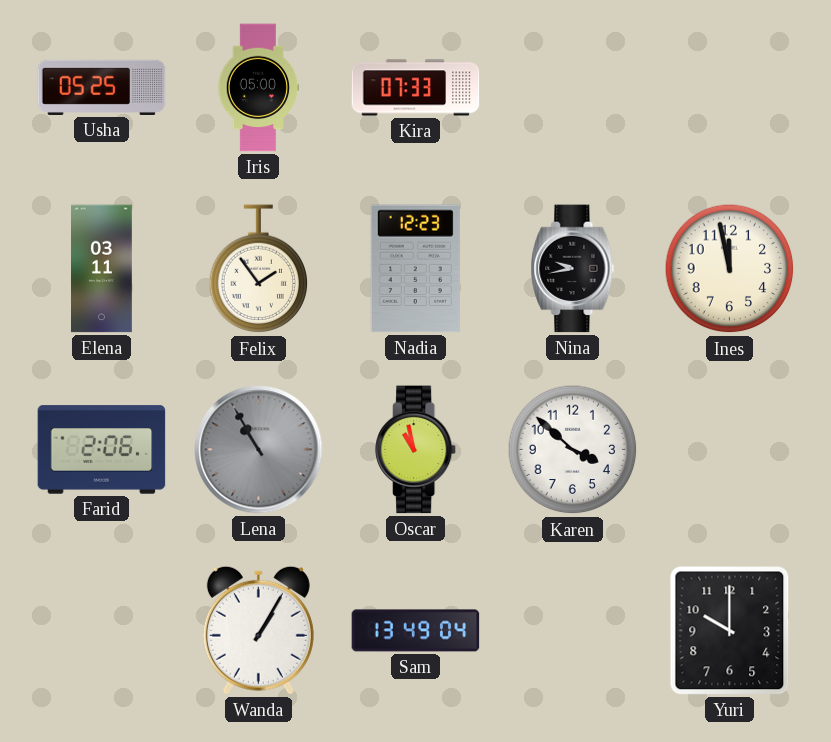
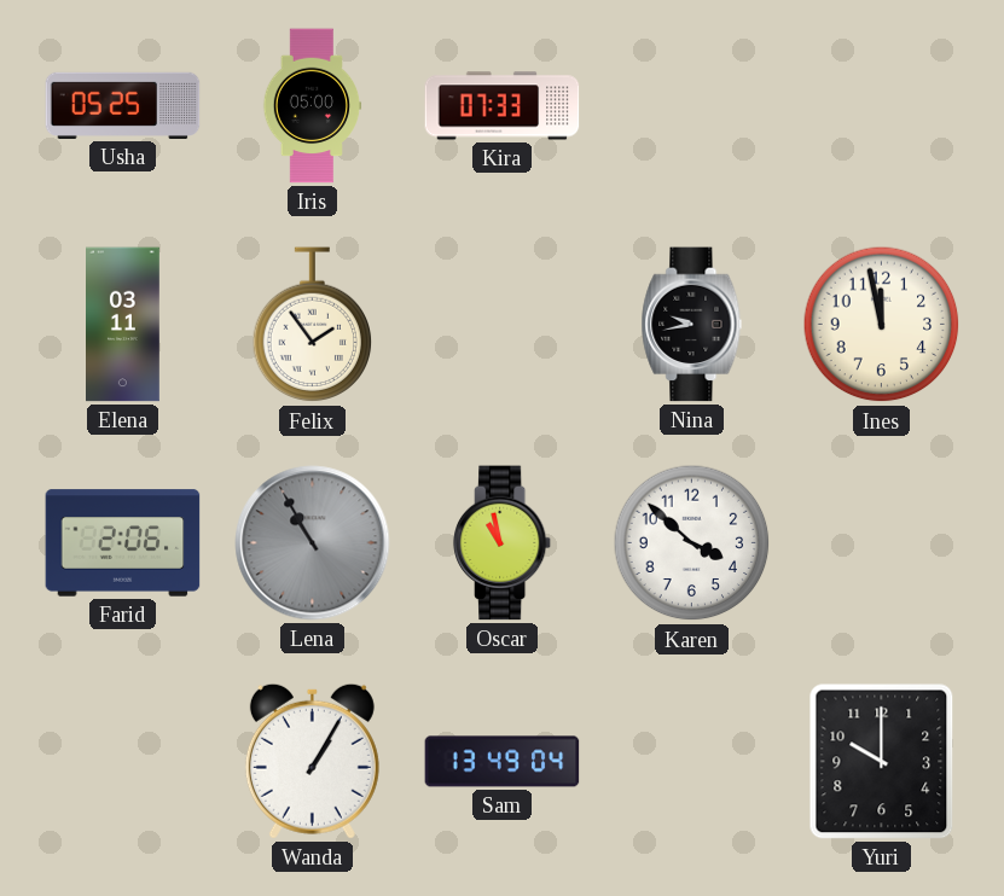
Nadia: 12:23 -> none (415, 269)
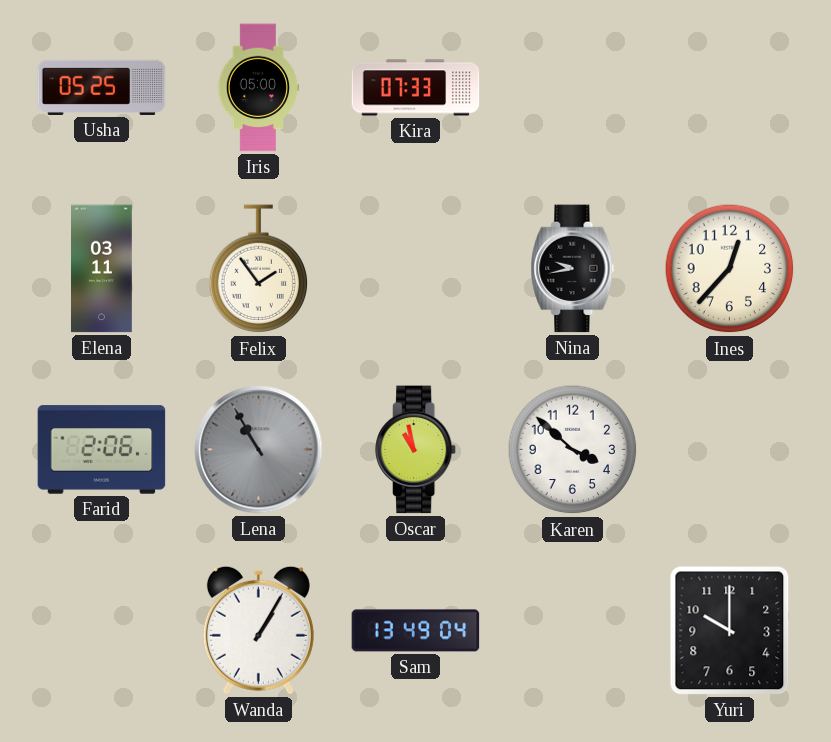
Ines: 11:58 -> 12:37 (730, 269)
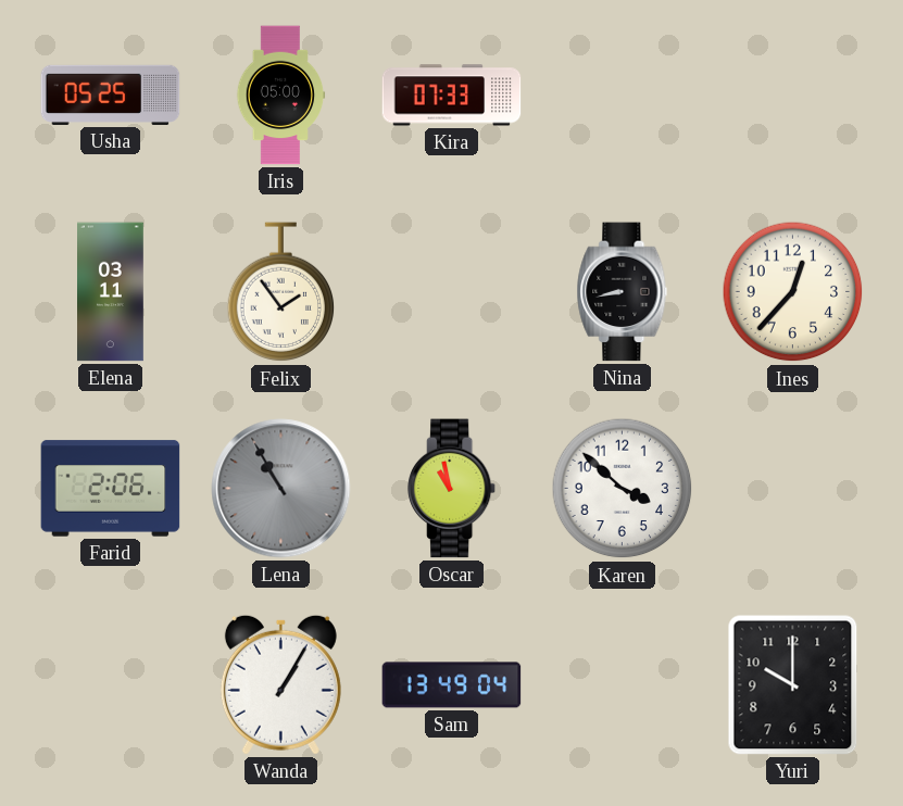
Nina: 9:43 -> 8:43 (623, 292)
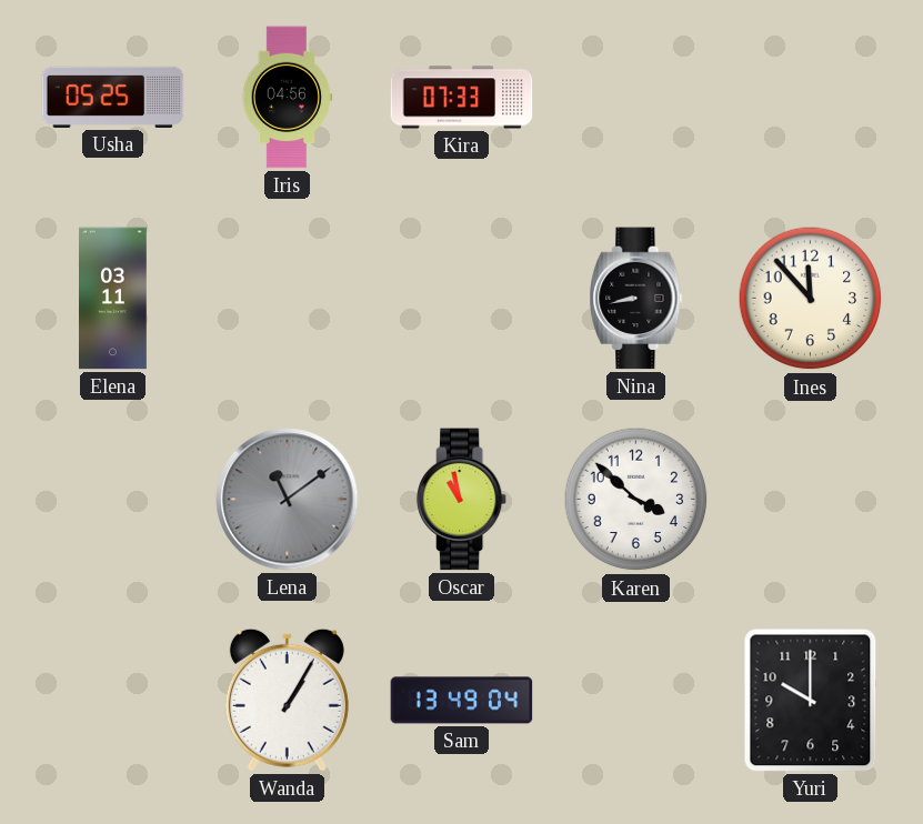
Iris: 05:00 -> 04:56 (287, 98)
Felix: 1:54 -> none (281, 292)
Ines: 12:37 -> 11:53 (811, 299)
Farid: 2:06 -> none (111, 489)
Lena: 10:55 -> 11:09 (288, 500)
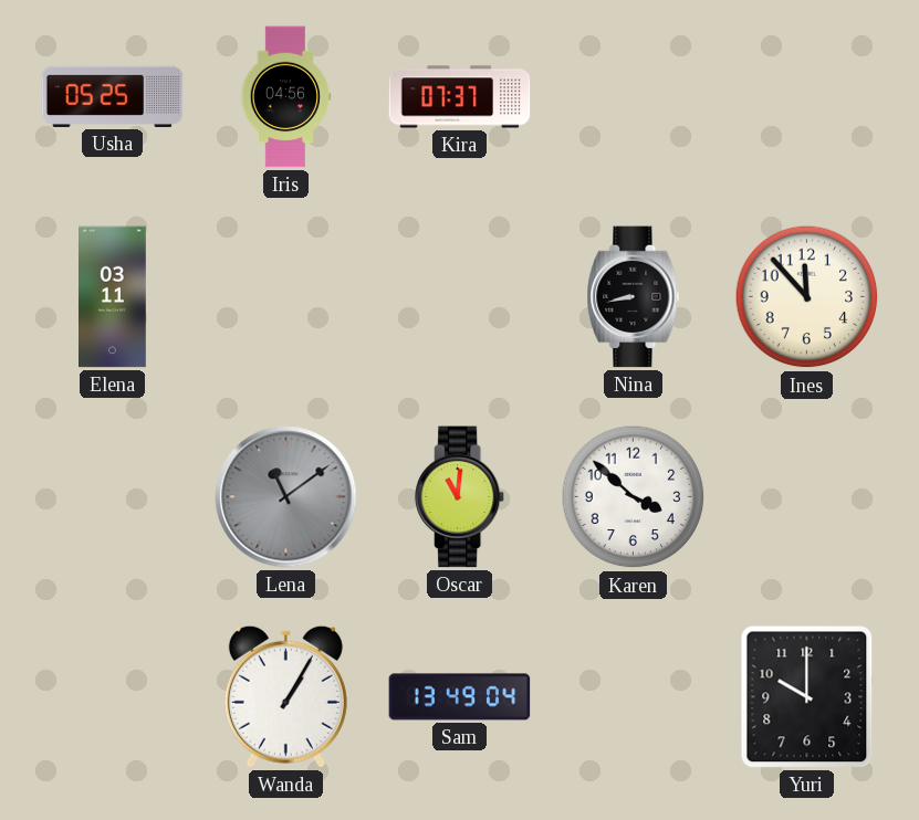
Kira: 07:33 -> 07:37 (460, 97)
Oscar: 10:58 -> 11:01 (460, 497)
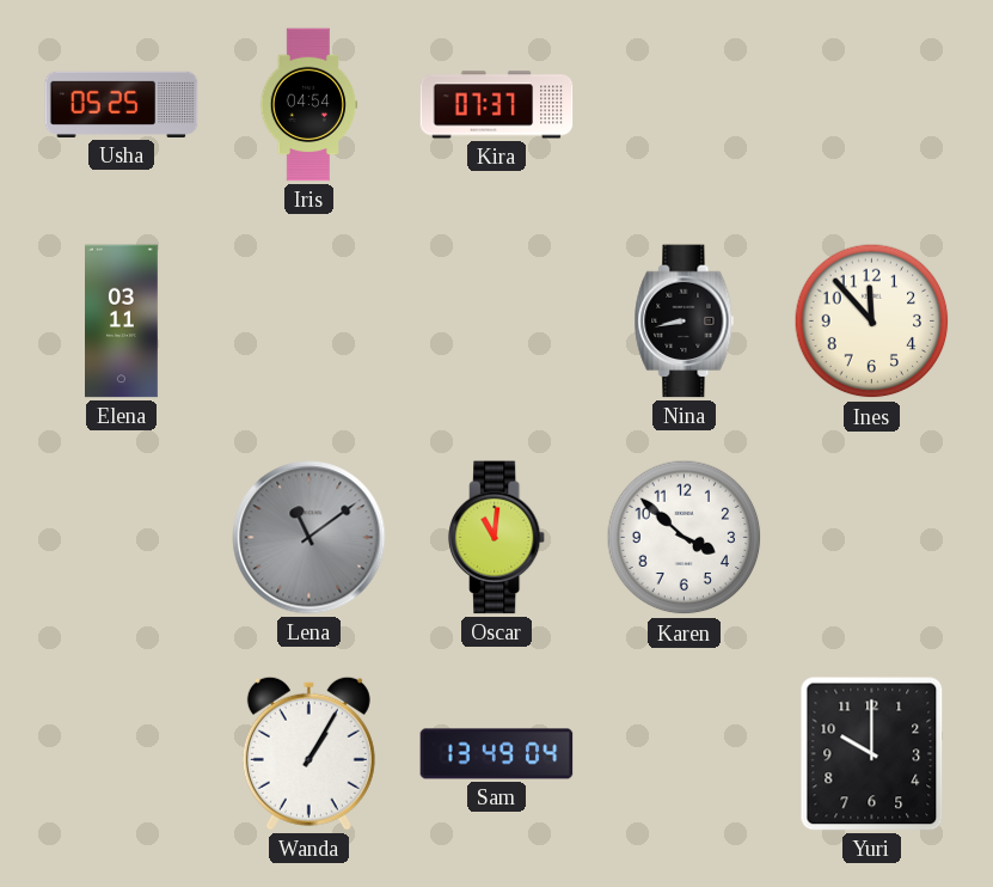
Iris: 04:56 -> 04:54 (308, 105)
